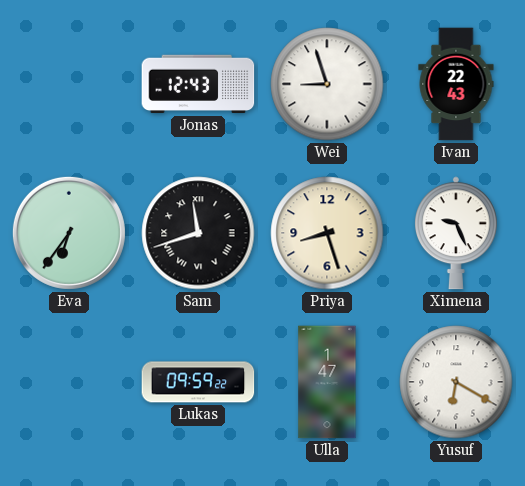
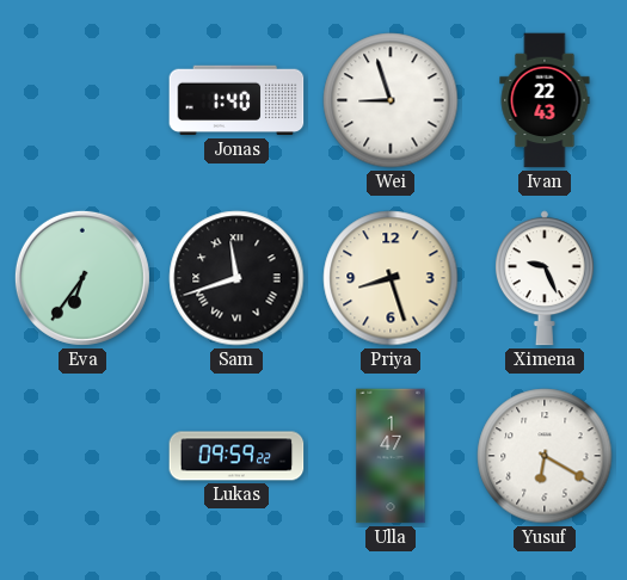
Jonas: 12:43 -> 1:40 (236, 100)
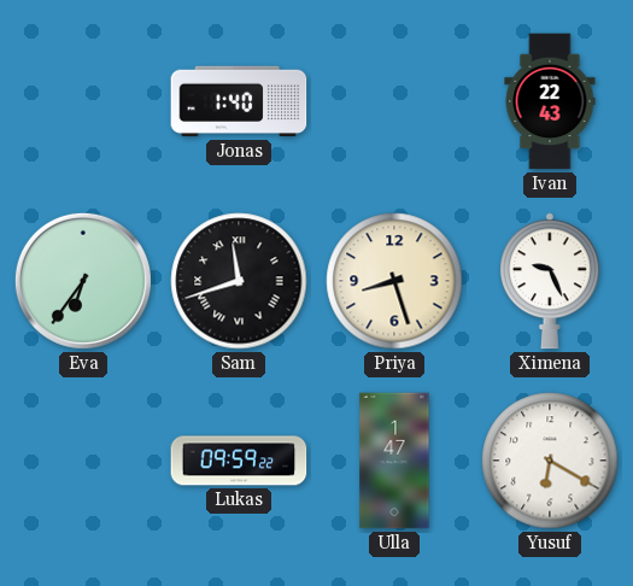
Wei: 8:57 -> none (391, 100)
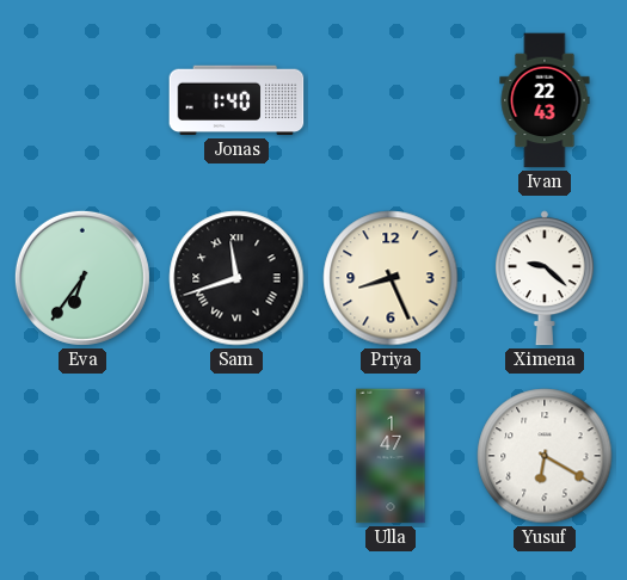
Priya: 8:27 -> 8:26 (391, 278)
Ximena: 9:26 -> 9:22 (545, 278)
Lukas: 09:59 -> none (239, 461)
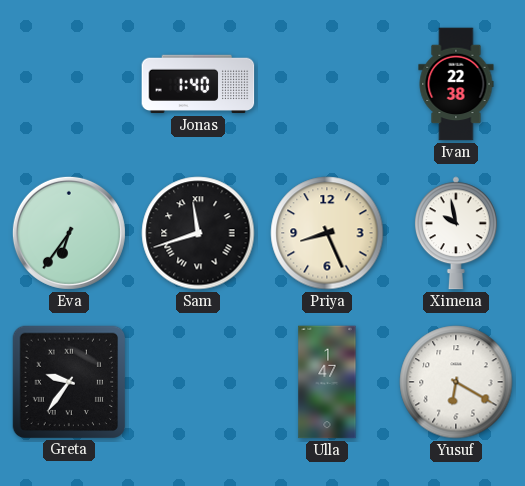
Ivan: 22:43 -> 22:38 (456, 84)
Ximena: 9:22 -> 9:58 (456, 233)
Greta: none -> 9:36 (68, 381)
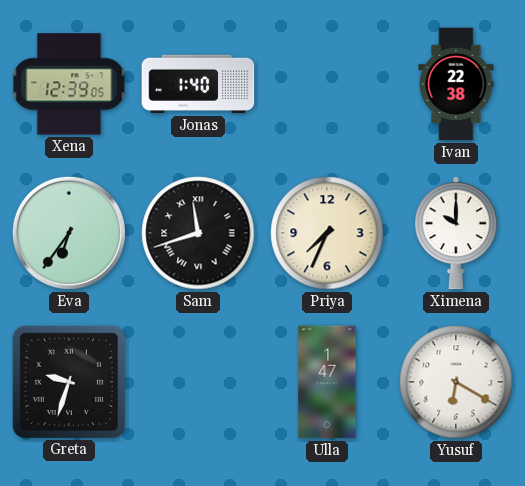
Xena: none -> 12:39 (69, 84)
Priya: 8:26 -> 7:34 (327, 233)
Ximena: 9:58 -> 10:00 (456, 233)
Greta: 9:36 -> 9:33 (68, 381)
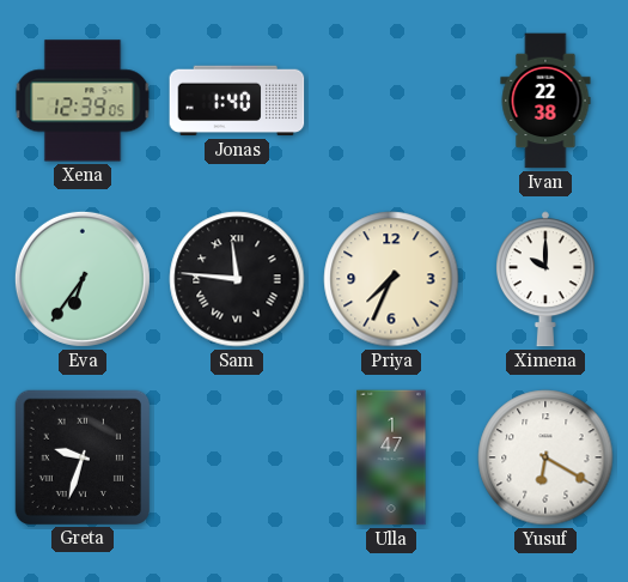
Sam: 11:42 -> 11:46 (237, 279)
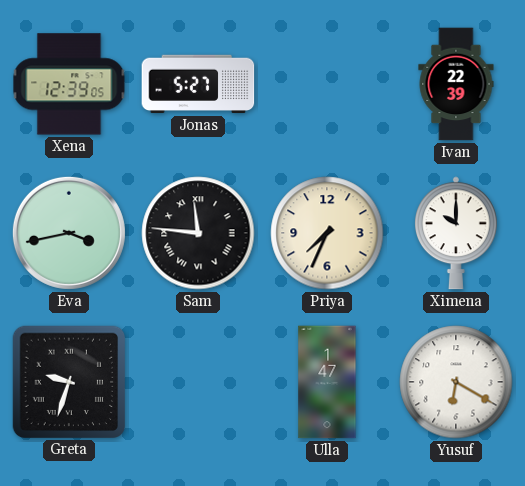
Jonas: 1:40 -> 5:27 (198, 84)
Ivan: 22:38 -> 22:39 (456, 84)
Eva: 6:36 -> 3:43 (69, 233)
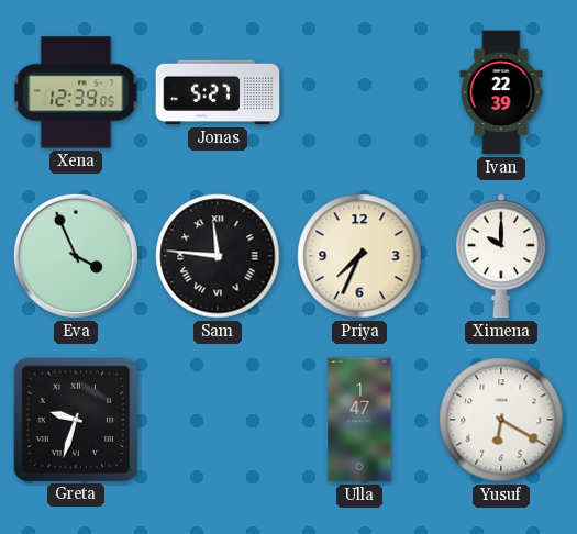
Eva: 3:43 -> 3:56 (76, 256)
